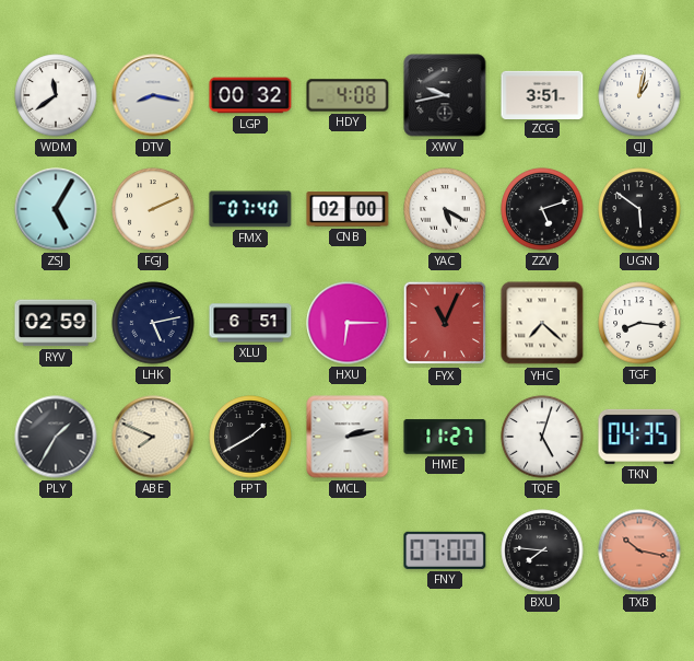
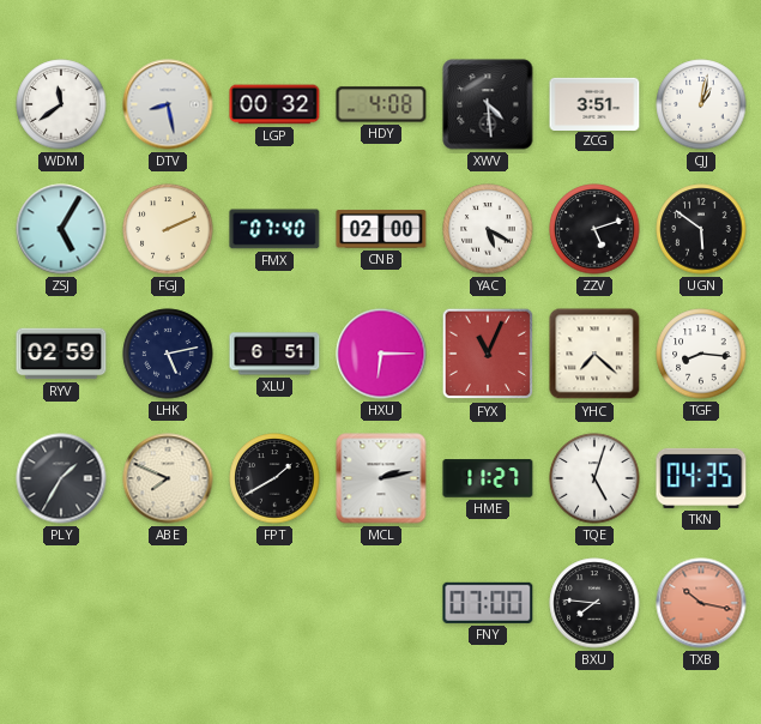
DTV: 8:17 -> 8:28 (168, 104)
XWV: 9:43 -> 4:29 (488, 104)
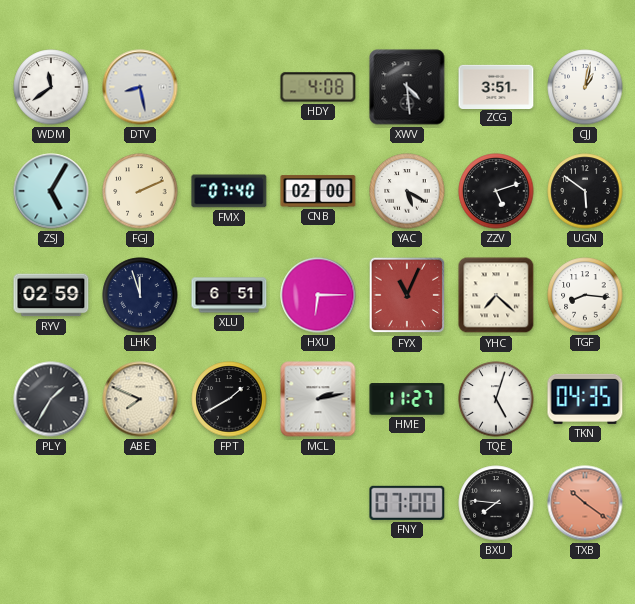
LGP: 00:32 -> none (274, 104)
LHK: 5:13 -> 11:57 (140, 295)
TXB: 10:17 -> 10:21 (585, 503)
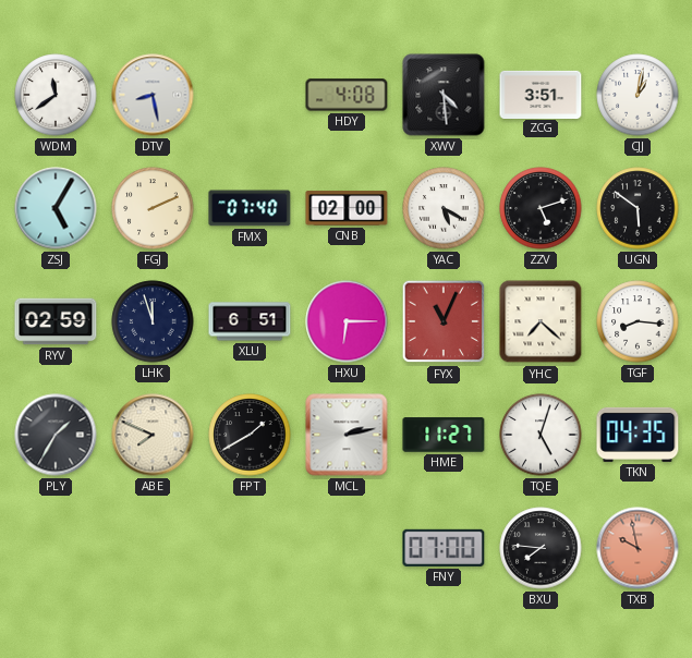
TXB: 10:21 -> 9:58 (638, 548)
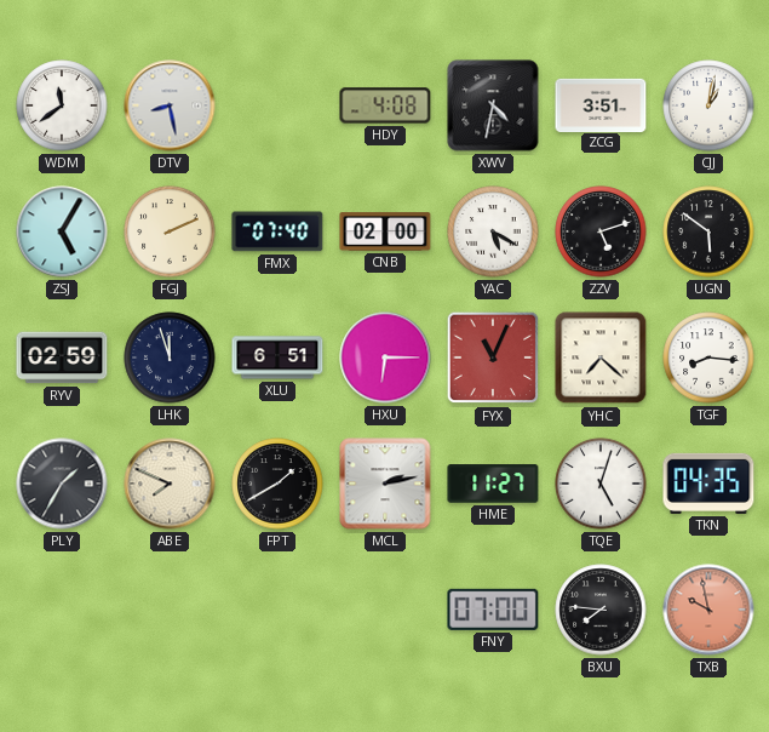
XWV: 4:29 -> 4:32 (493, 105)
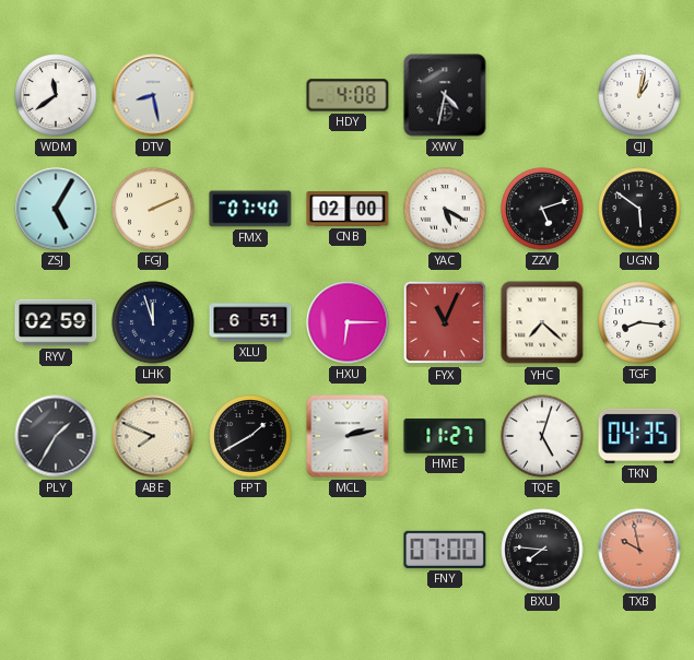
ZCG: 3:51 -> none (601, 104)
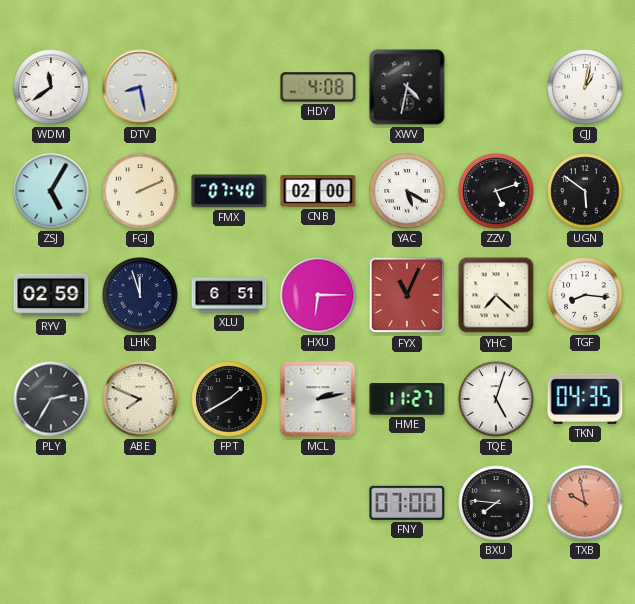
PLY: 1:35 -> 2:35 (51, 399)
